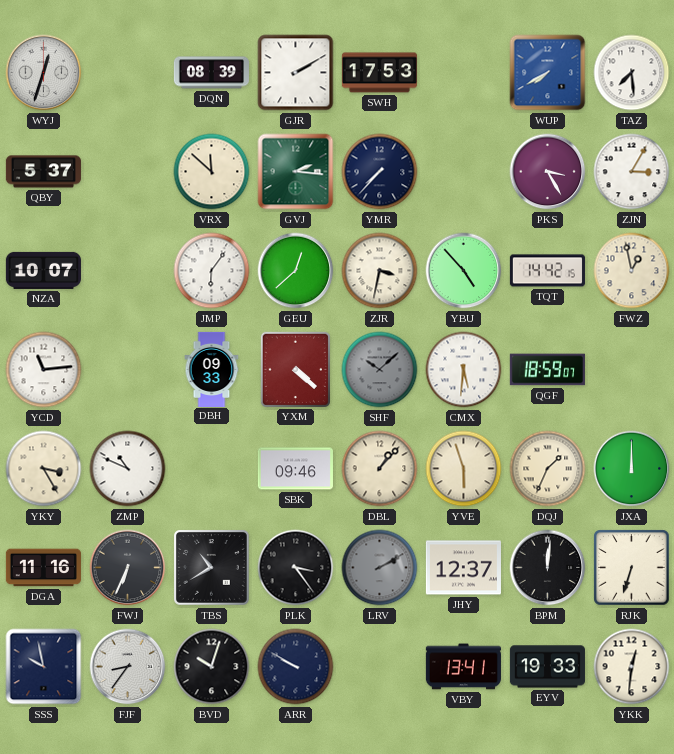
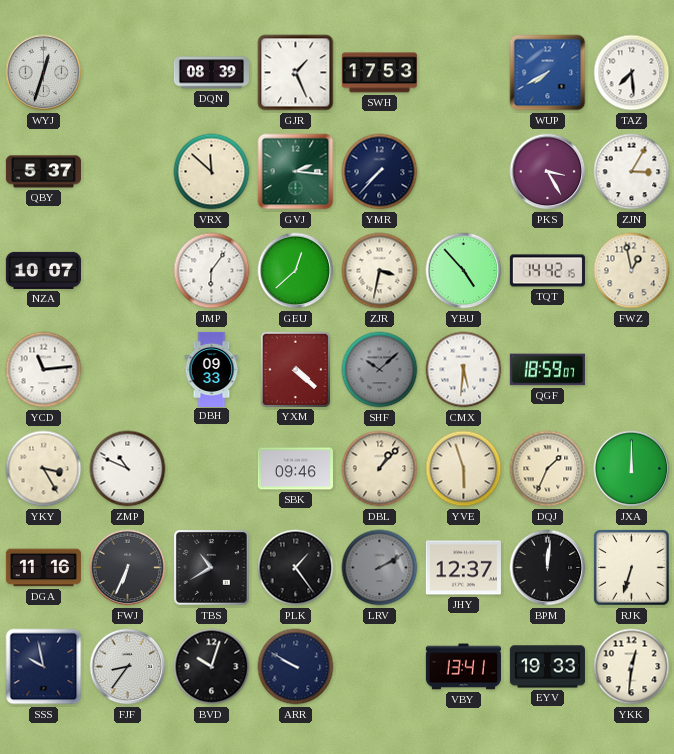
GJR: 2:10 -> 1:26 (296, 73)
PLK: 3:24 -> 1:24 (296, 568)
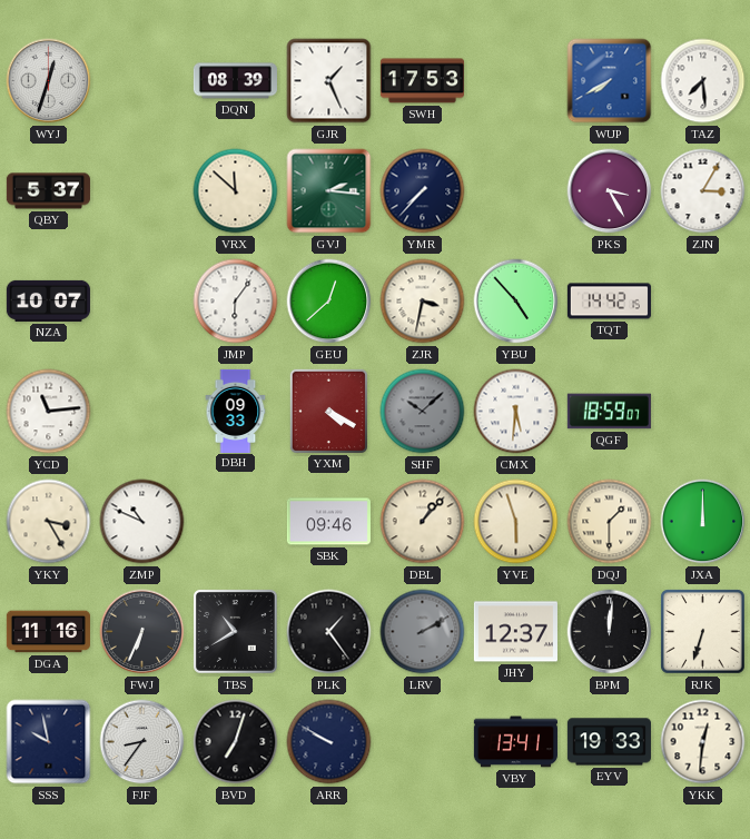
FWZ: 12:58 -> none (632, 271)
YXM: 4:22 -> 4:20 (328, 411)
DQJ: 1:34 -> 1:30 (610, 522)
BVD: 10:03 -> 7:03 (236, 742)
